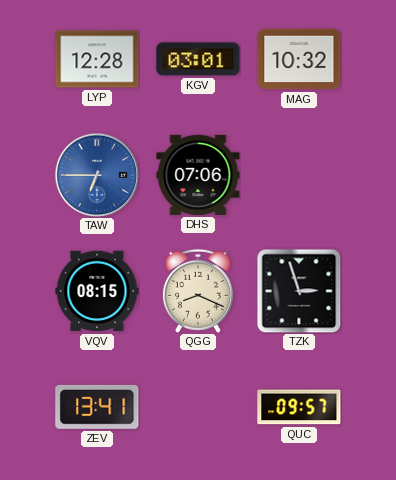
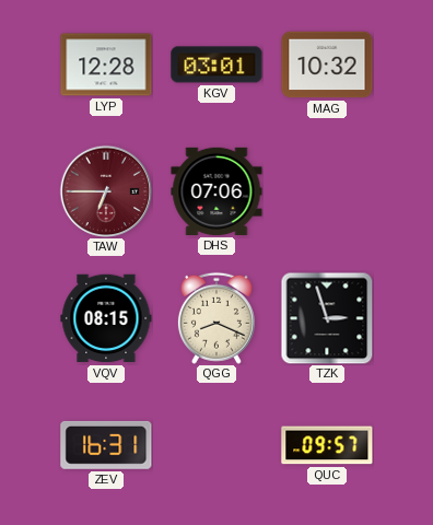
TAW dial: blue -> burgundy (106, 191)
ZEV: 13:41 -> 16:31 (106, 445)
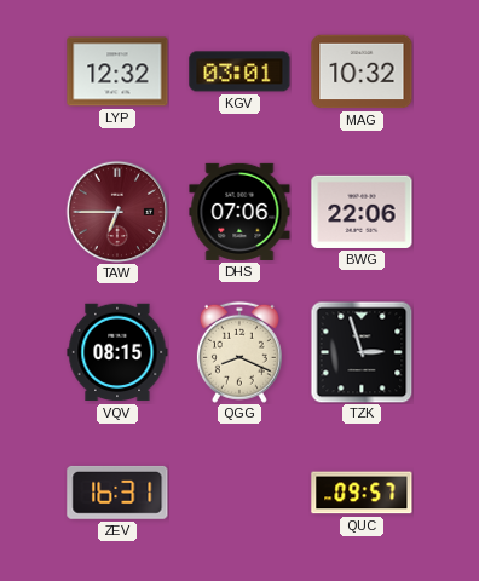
LYP: 12:28 -> 12:32 (117, 71)
BWG: none -> 22:06 (362, 212)
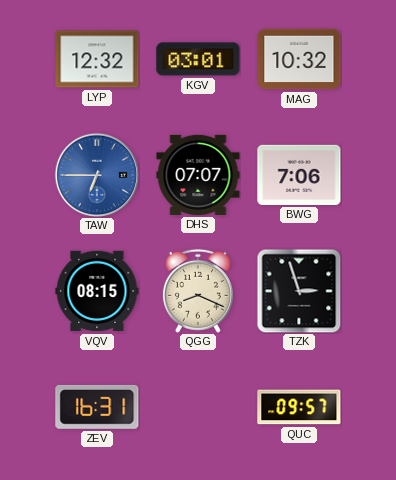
TAW dial: burgundy -> blue (97, 175)
DHS: 07:06 -> 07:07 (198, 175)
BWG: 22:06 -> 7:06 (299, 175)
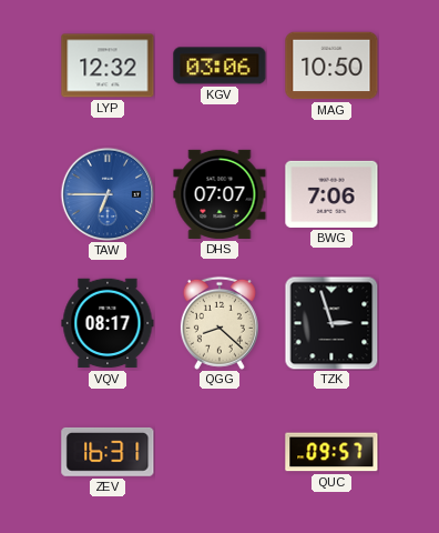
KGV: 03:01 -> 03:06 (219, 66)
MAG: 10:32 -> 10:50 (331, 66)
VQV: 08:15 -> 08:17 (108, 323)
QGG: 8:19 -> 8:22 (219, 323)
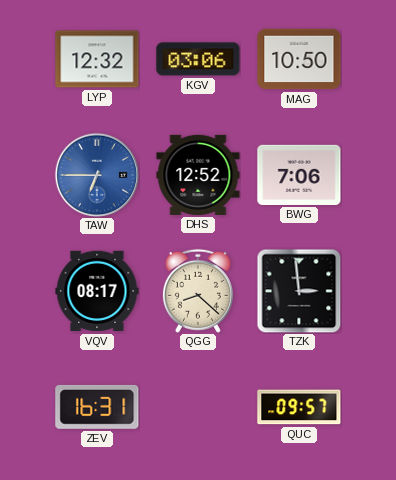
DHS: 07:07 -> 12:52 (198, 175)
TZK: 2:57 -> 2:59 (299, 291)
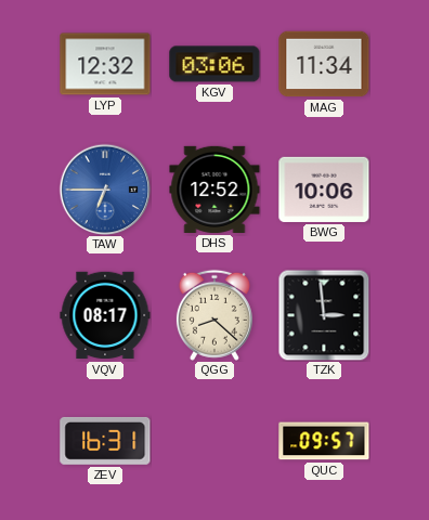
MAG: 10:50 -> 11:34 (324, 64)
BWG: 7:06 -> 10:06 (324, 190)
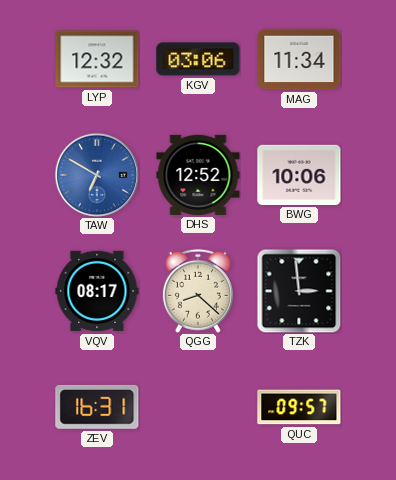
TAW: 6:45 -> 6:50 (97, 175)
